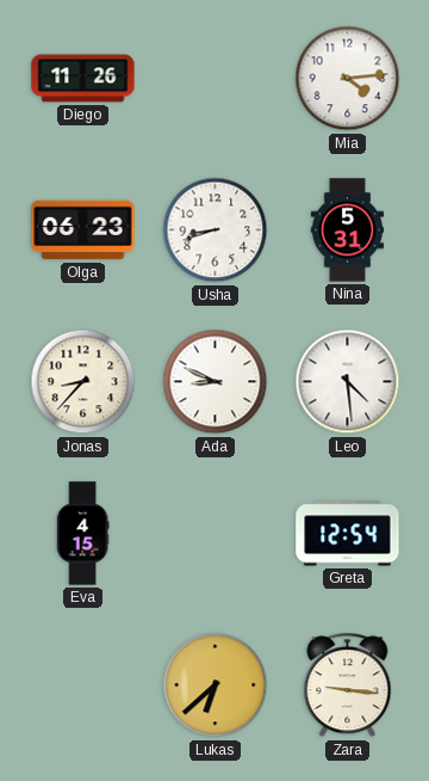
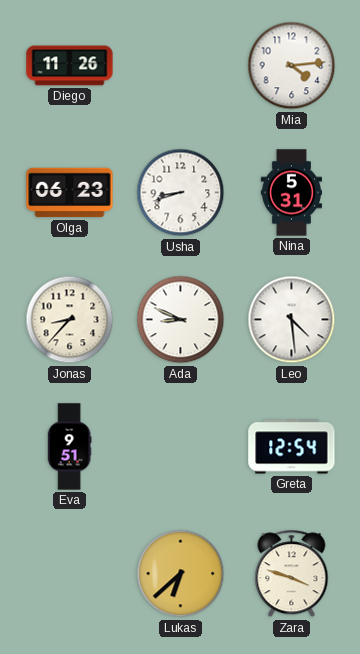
Eva: 4:15 -> 9:51 (69, 447)
Zara: 9:16 -> 3:48 (292, 574)
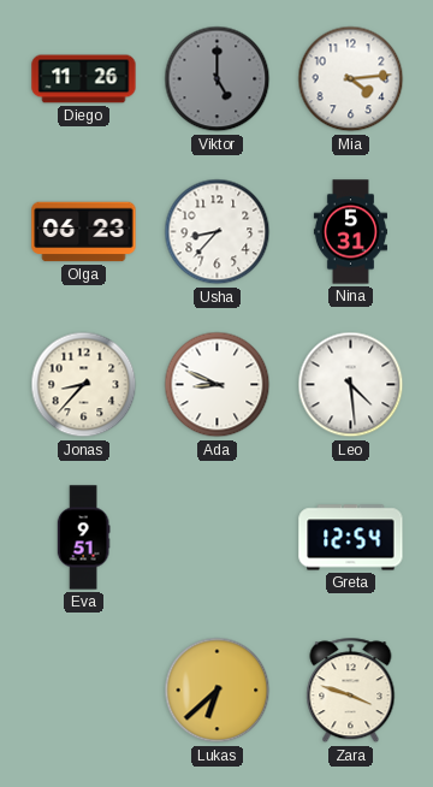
Viktor: none -> 5:00 (218, 79)
Usha: 8:42 -> 8:37 (218, 232)
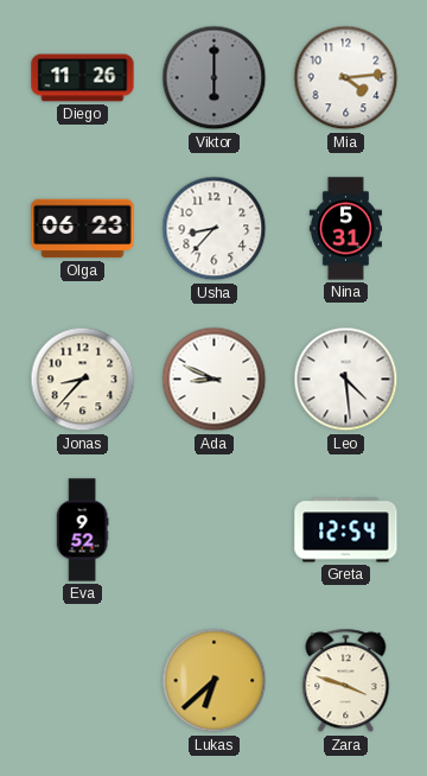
Viktor: 5:00 -> 6:00 (215, 78)
Eva: 9:51 -> 9:52 (82, 530)
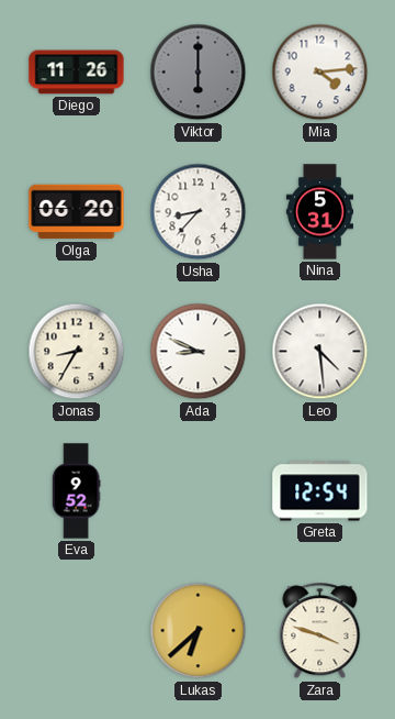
Olga: 06:23 -> 06:20 (77, 212)
Jonas: 8:37 -> 8:35 (77, 352)
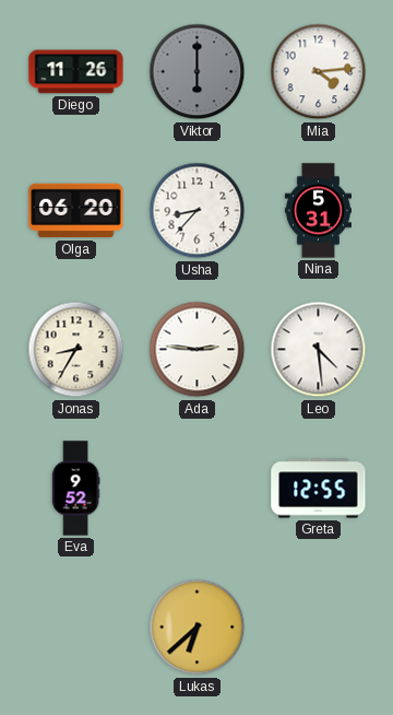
Ada: 8:49 -> 2:46 (198, 350)
Greta: 12:54 -> 12:55 (319, 489)
Zara: 3:48 -> none (320, 631)
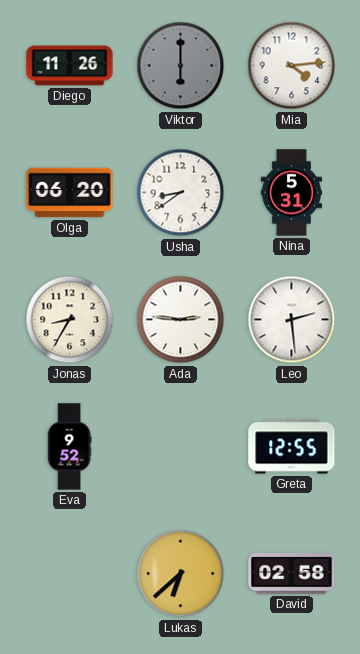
Usha: 8:37 -> 8:39 (181, 193)
Leo: 4:29 -> 2:29 (292, 320)
David: none -> 02:58 (292, 574)
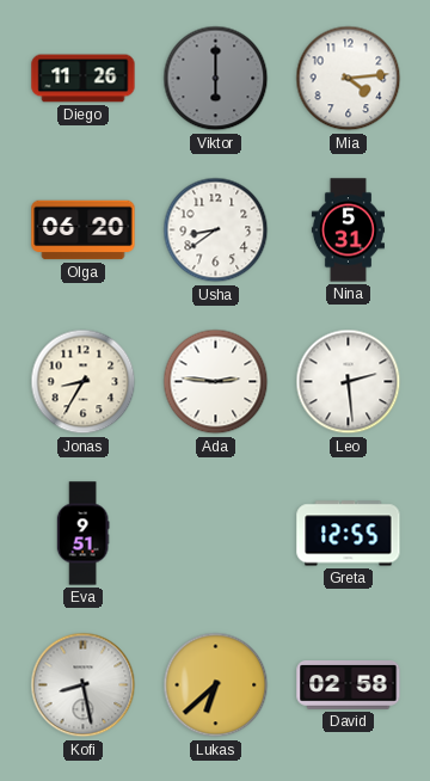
Eva: 9:52 -> 9:51 (82, 534)
Kofi: none -> 8:28 (84, 685)
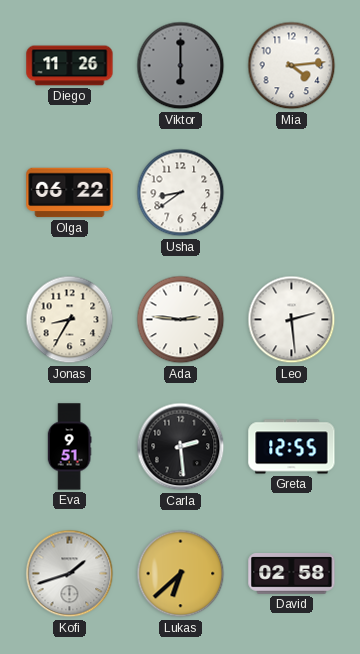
Olga: 06:20 -> 06:22 (70, 193)
Nina: 5:31 -> none (348, 230)
Carla: none -> 2:29 (181, 447)
Kofi: 8:28 -> 1:42 (70, 574)
